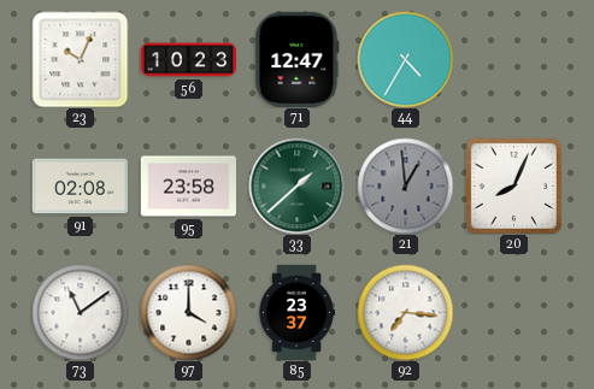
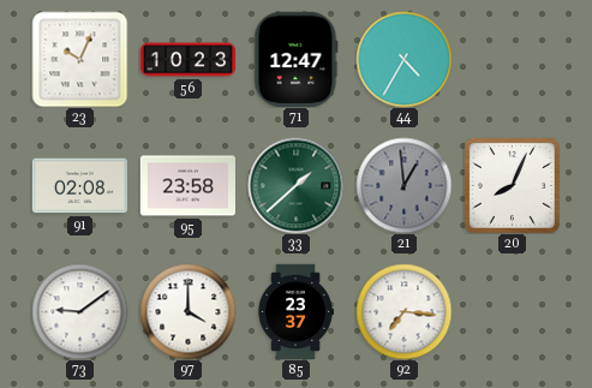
73: 11:09 -> 9:09 (79, 311)
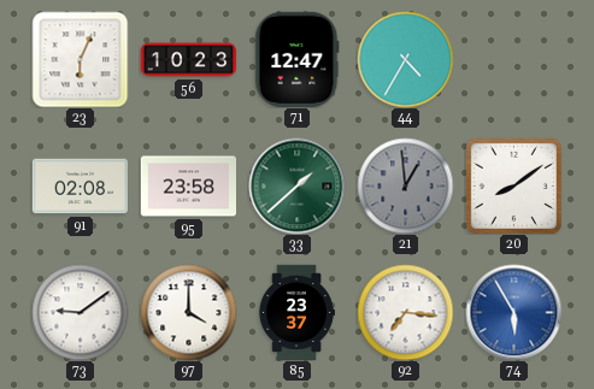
23: 10:04 -> 6:04 (80, 59)
20: 8:04 -> 8:09 (513, 185)
74: none -> 5:55 (513, 312)
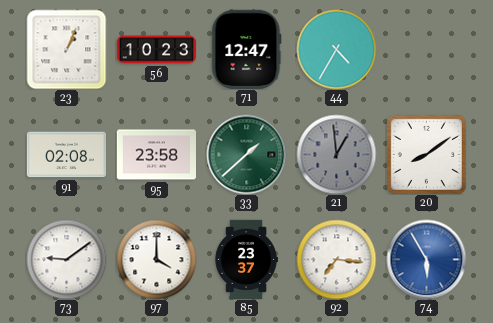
23: 6:04 -> 1:04 (66, 49)
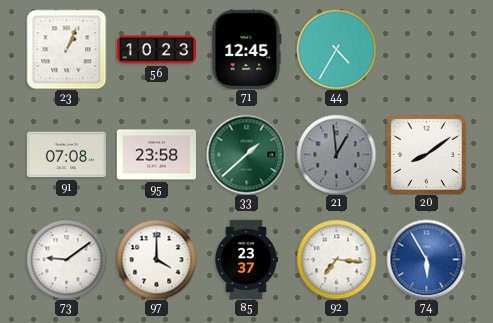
71: 12:47 -> 12:45 (247, 49)
91: 02:08 -> 07:08 (66, 155)
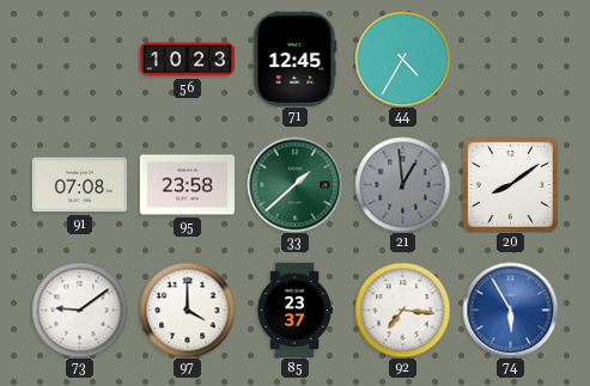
23: 1:04 -> none (66, 49)
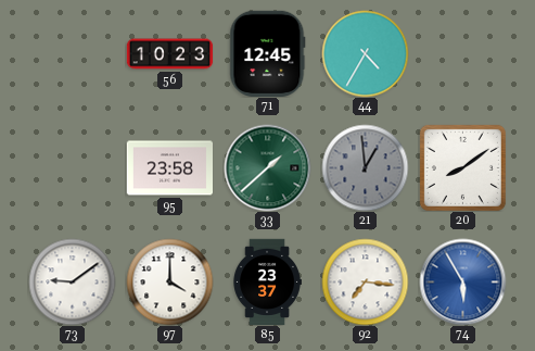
91: 07:08 -> none (79, 185)
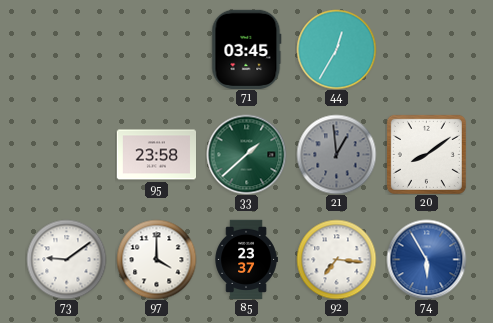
56: 10:23 -> none (169, 54)
71: 12:45 -> 03:45 (247, 49)
44: 4:35 -> 12:35 (336, 49)
